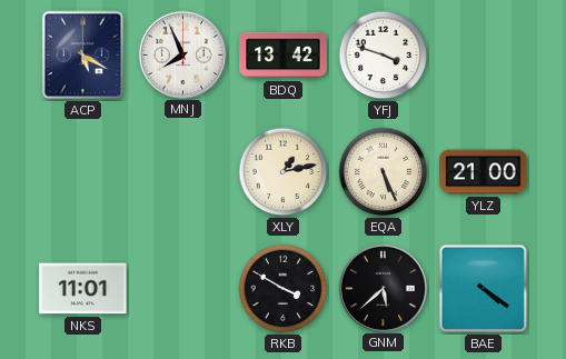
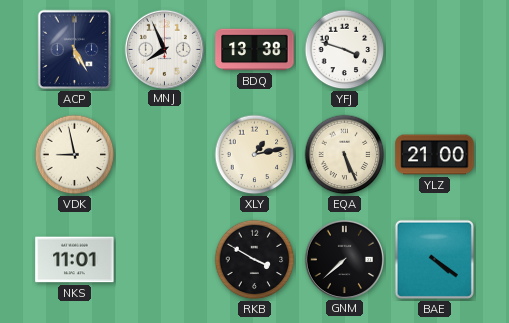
ACP: 5:20 -> 5:25 (75, 50)
BDQ: 13:42 -> 13:38 (255, 50)
VDK: none -> 8:58 (75, 155)
GNM: 5:38 -> 7:38 (344, 259)
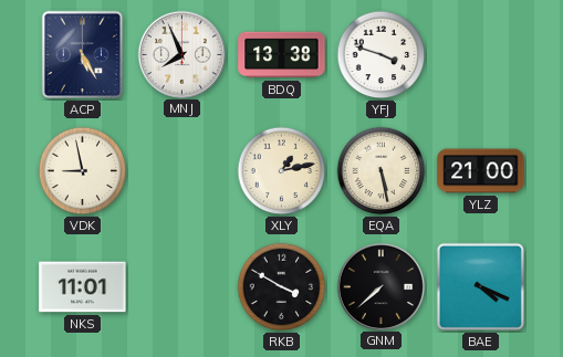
EQA: 5:26 -> 5:28 (382, 171)
BAE: 4:21 -> 4:19 (480, 286)
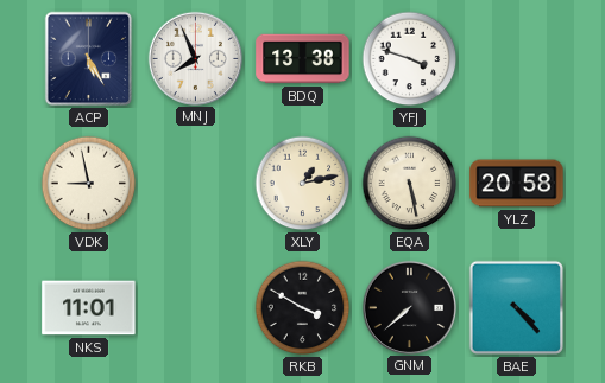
YLZ: 21:00 -> 20:58 (517, 184)
BAE: 4:19 -> 4:23 (516, 307)
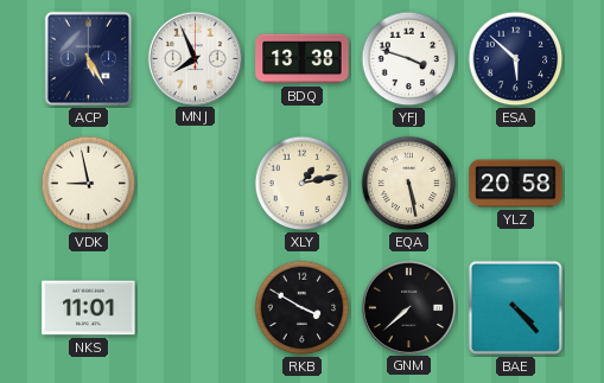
ESA: none -> 5:52 (516, 59)
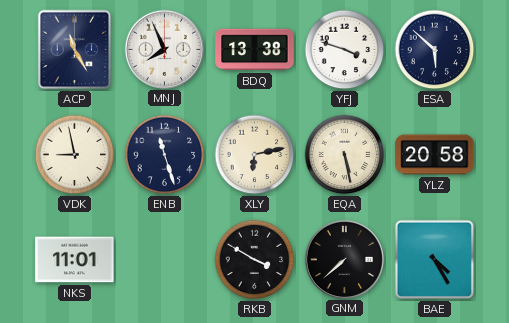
ACP: 5:25 -> 11:25 (75, 50)
ENB: none -> 11:27 (165, 155)
XLY: 1:13 -> 6:13 (255, 155)
BAE: 4:23 -> 4:25 (434, 259)
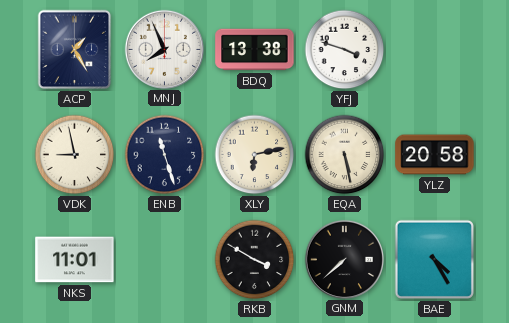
ACP: 11:25 -> 1:25 (75, 50)
ESA: 5:52 -> none (435, 50)
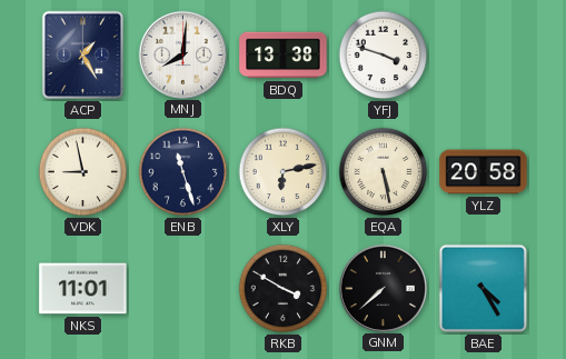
MNJ: 7:56 -> 8:01 (182, 54)
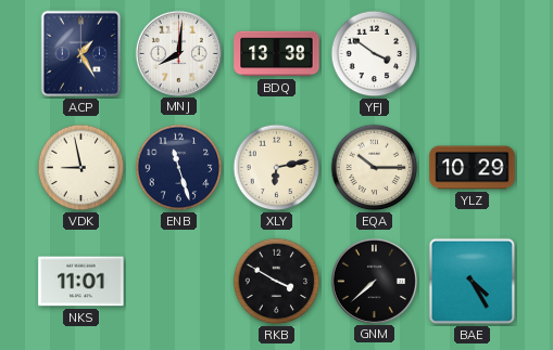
YFJ: 3:48 -> 3:51 (375, 54)
EQA: 5:28 -> 10:15 (375, 168)
YLZ: 20:58 -> 10:29 (473, 168)
